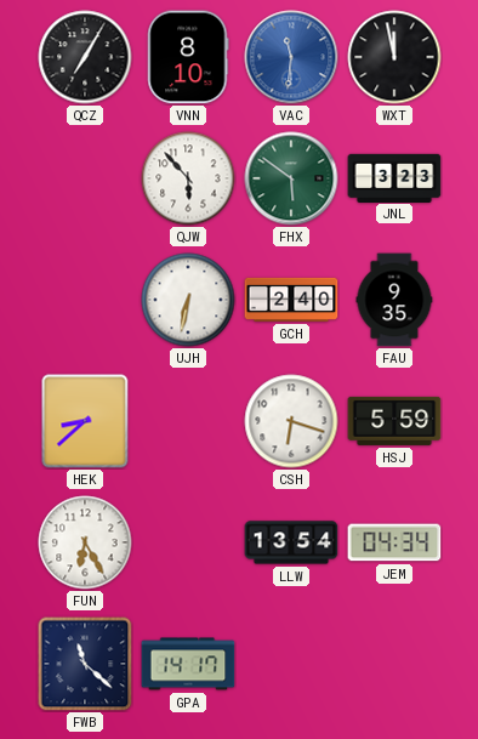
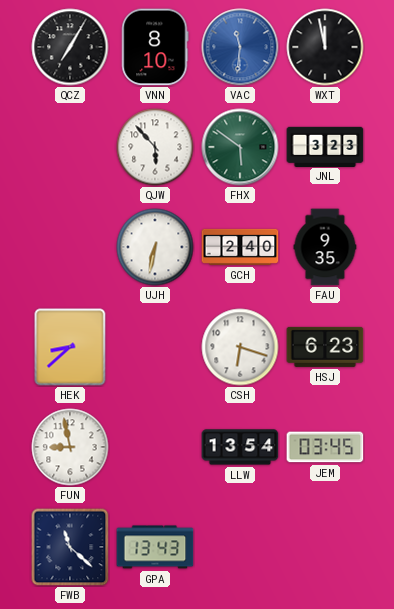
HSJ: 5:59 -> 6:23 (325, 347)
FUN: 6:25 -> 8:58 (70, 447)
JEM: 04:34 -> 03:45 (325, 447)
GPA: 14:17 -> 13:43 (155, 547)
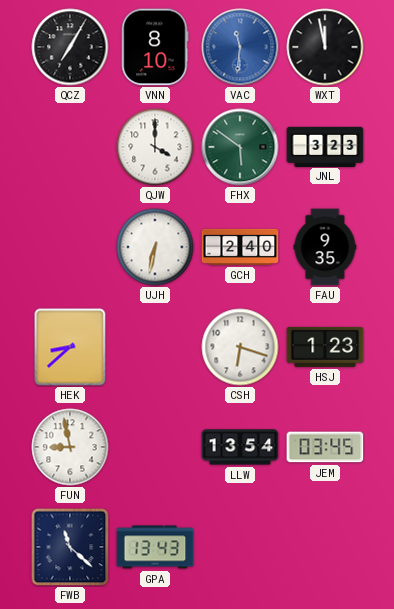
QJW: 5:53 -> 4:00 (155, 147)
HSJ: 6:23 -> 1:23 (325, 347)
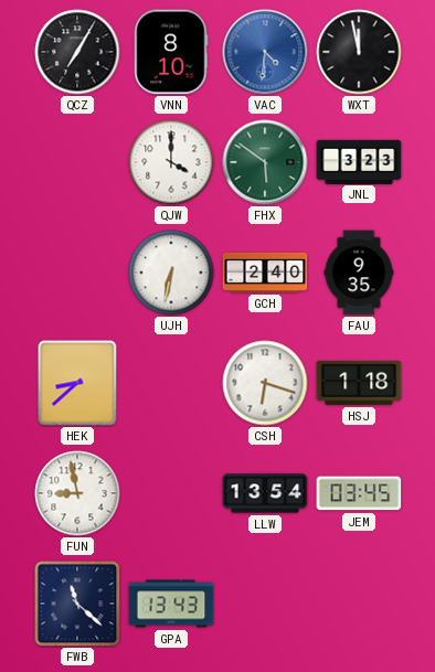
VAC: 11:31 -> 4:31 (265, 52)
HSJ: 1:23 -> 1:18 (359, 383)
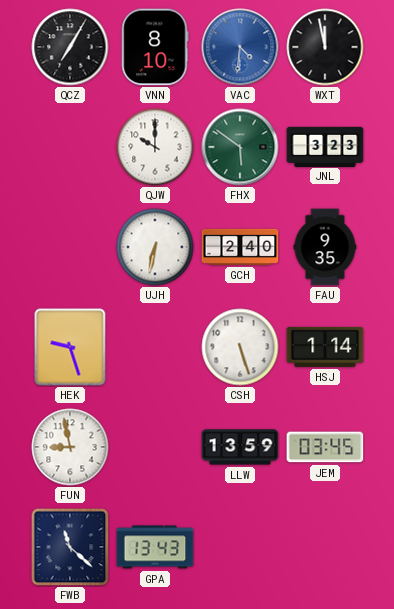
QJW: 4:00 -> 10:00 (155, 147)
HEK: 8:38 -> 9:27 (70, 347)
CSH: 6:18 -> 5:27 (240, 347)
HSJ: 1:18 -> 1:14 (325, 347)
LLW: 13:54 -> 13:59 (240, 447)
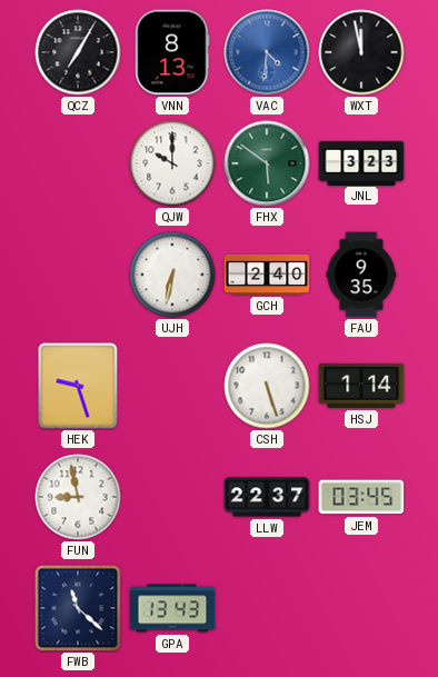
VNN: 8:10 -> 8:13 (172, 52)
LLW: 13:59 -> 22:37 (267, 497)
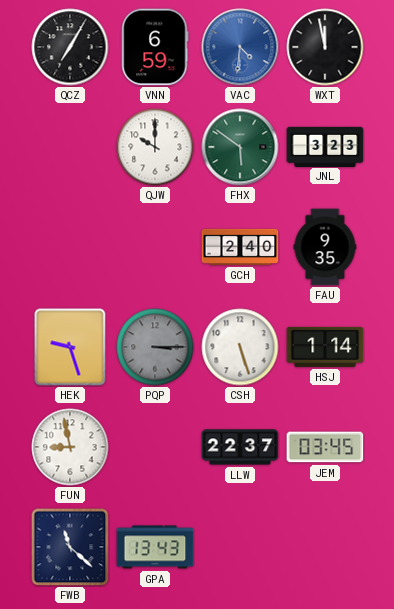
VNN: 8:13 -> 6:59 (155, 47)
UJH: 6:32 -> none (172, 275)
PQP: none -> 3:15 (155, 347)
